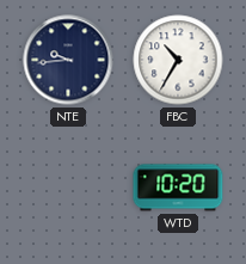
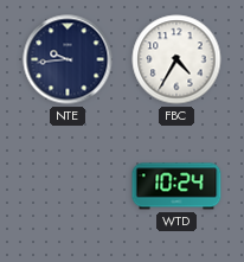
FBC: 10:35 -> 4:35 (176, 59)
WTD: 10:20 -> 10:24 (176, 186)
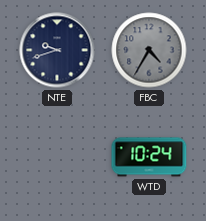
NTE: 9:44 -> 9:42 (57, 50)
FBC dial: white -> grey (149, 50)
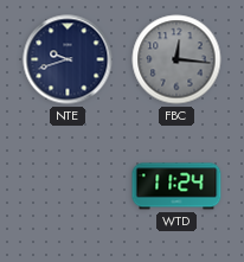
FBC: 4:35 -> 12:16 (176, 59)
WTD: 10:24 -> 11:24 (176, 186)
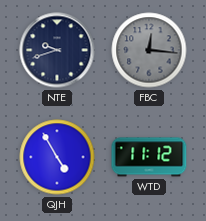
QJH: none -> 4:55 (57, 157)
WTD: 11:24 -> 11:12 (149, 157)
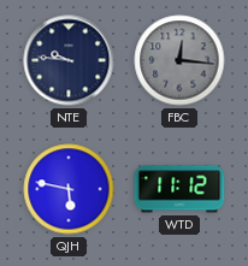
NTE: 9:42 -> 9:46 (69, 60)
QJH: 4:55 -> 5:47 (69, 189)
